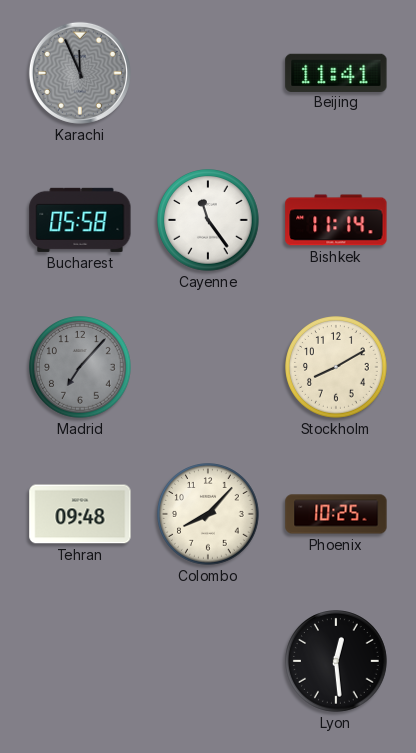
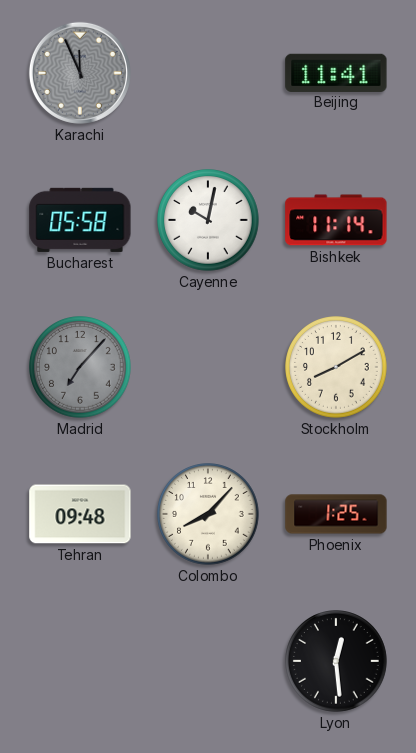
Cayenne: 11:24 -> 10:02 (208, 220)
Phoenix: 10:25 -> 1:25 (336, 514)
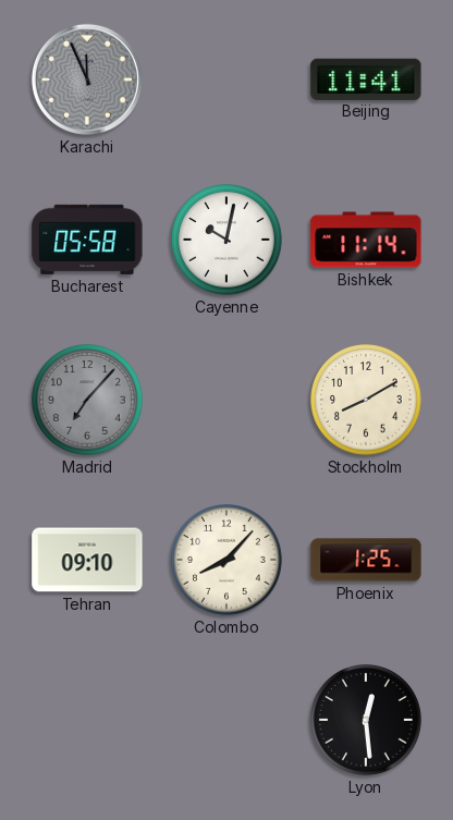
Tehran: 09:48 -> 09:10 (87, 560)
